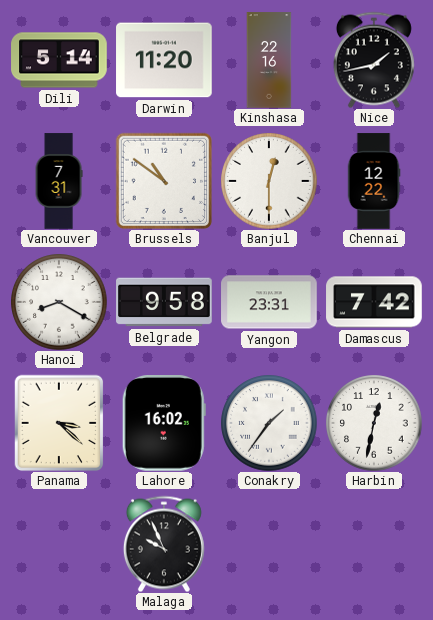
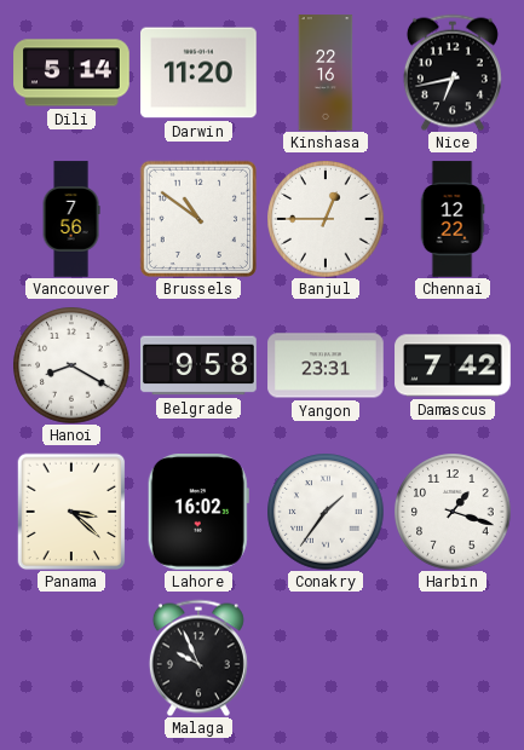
Nice: 1:43 -> 6:43 (453, 73)
Vancouver: 7:31 -> 7:56 (71, 219)
Banjul: 12:30 -> 12:45 (326, 219)
Harbin: 12:32 -> 1:18 (453, 512)
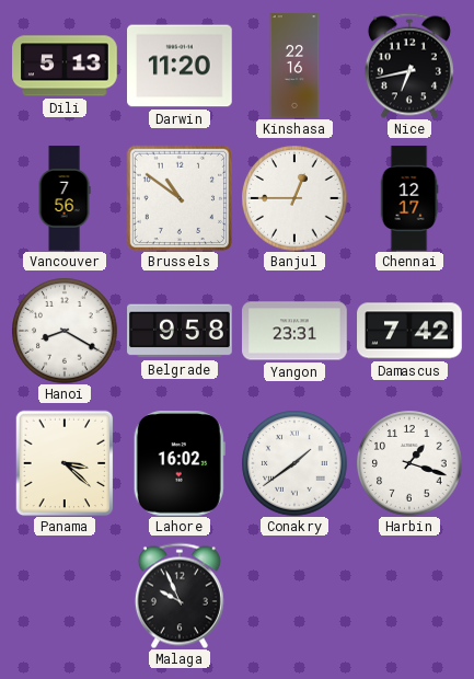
Dili: 5:14 -> 5:13 (65, 66)
Chennai: 12:22 -> 12:17 (409, 198)
Conakry: 1:36 -> 1:39 (294, 463)
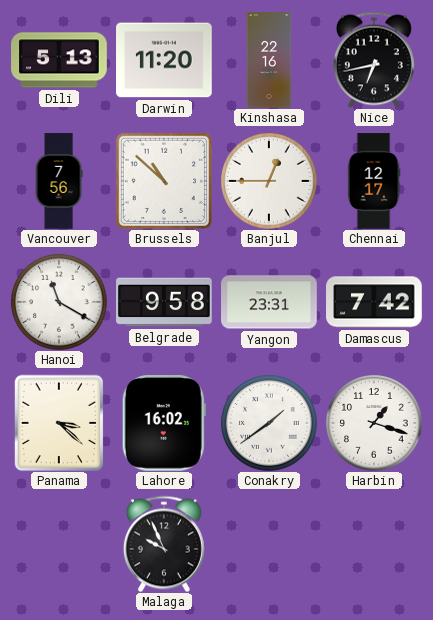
Brussels: 10:51 -> 10:52 (163, 180)
Hanoi: 8:20 -> 11:20 (59, 302)
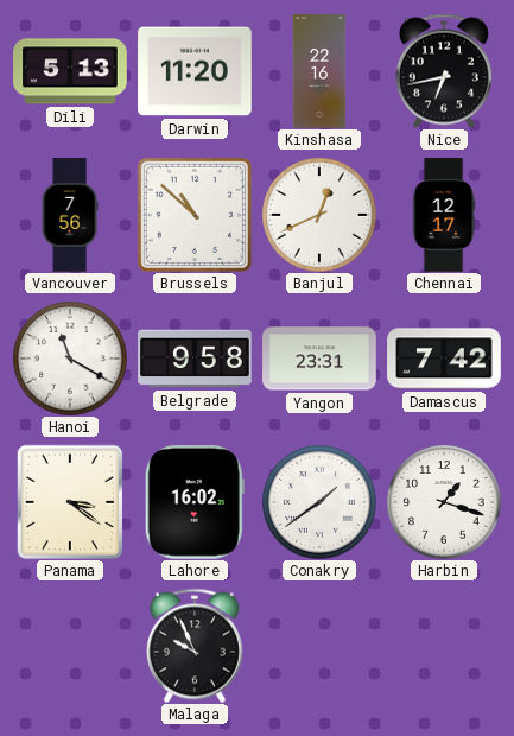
Banjul: 12:45 -> 12:41 (319, 215)
Panama: 3:22 -> 3:21 (70, 502)
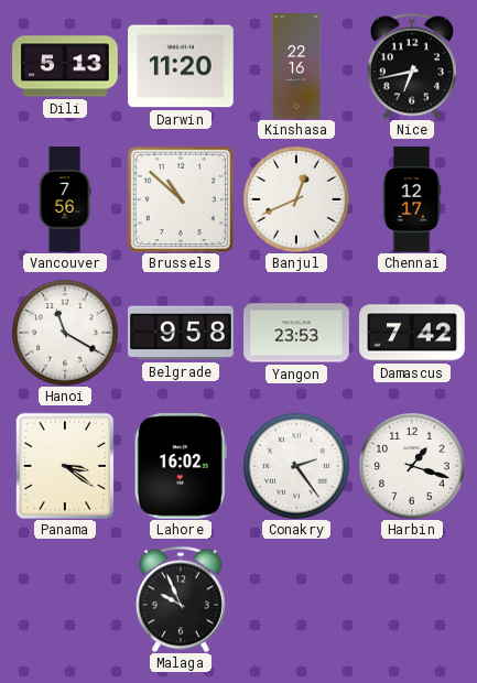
Yangon: 23:31 -> 23:53 (296, 333)
Conakry: 1:39 -> 2:24 (296, 466)
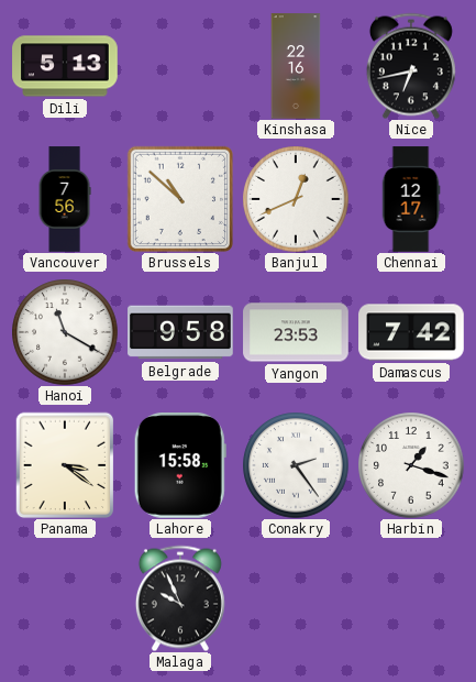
Darwin: 11:20 -> none (181, 66)
Lahore: 16:02 -> 15:58 (180, 466)
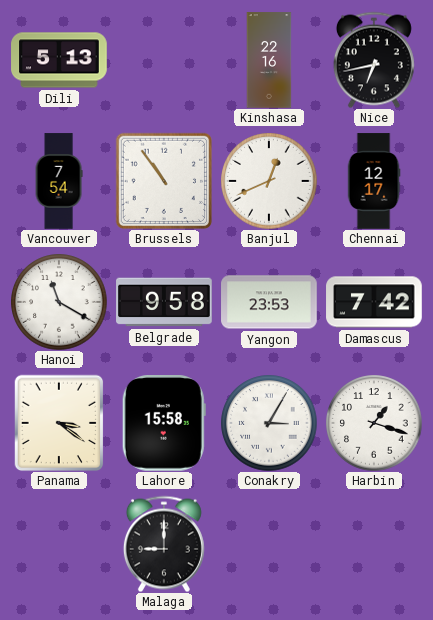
Vancouver: 7:56 -> 7:54 (59, 181)
Brussels: 10:52 -> 10:54 (163, 180)
Conakry: 2:24 -> 3:05 (269, 423)
Malaga: 9:56 -> 9:00 (164, 544)
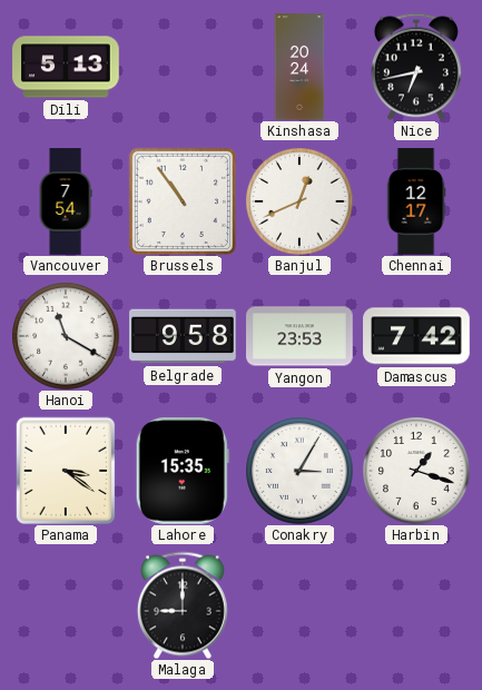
Kinshasa: 22:16 -> 20:24 (299, 67)
Lahore: 15:58 -> 15:35 (183, 472)
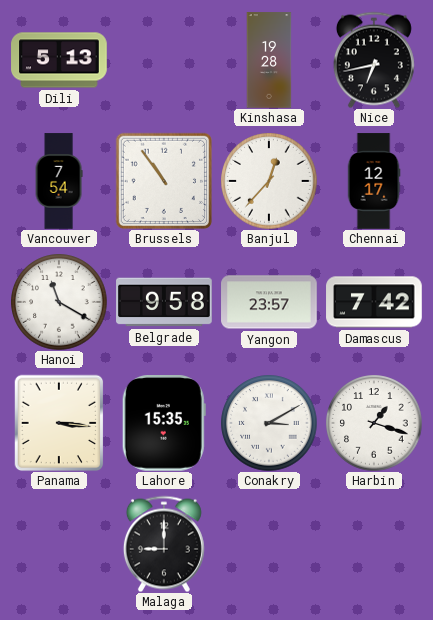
Kinshasa: 20:24 -> 19:28 (269, 60)
Banjul: 12:41 -> 12:37 (269, 181)
Yangon: 23:53 -> 23:57 (269, 302)
Panama: 3:21 -> 3:16 (59, 423)
Conakry: 3:05 -> 3:10 (269, 423)
